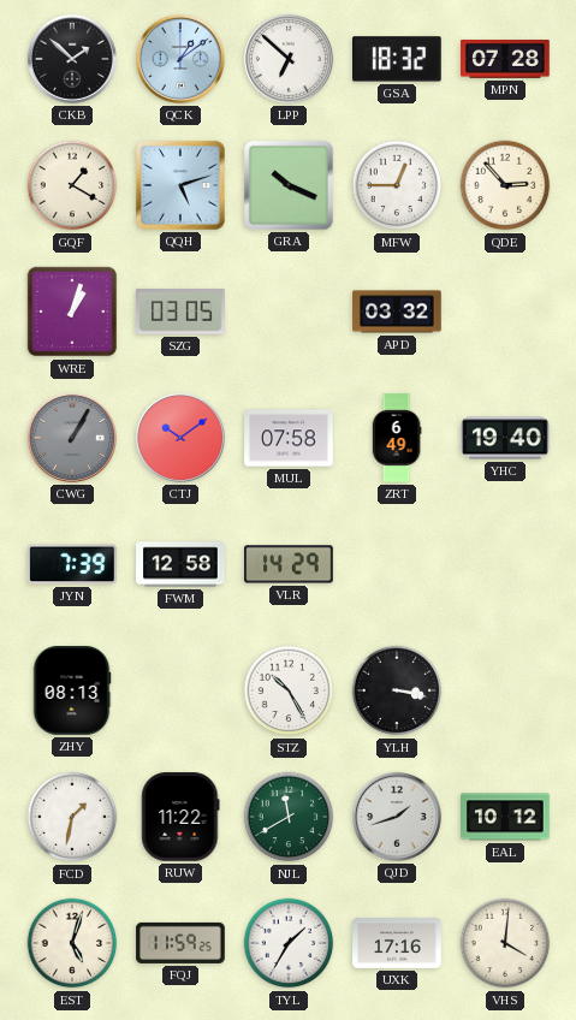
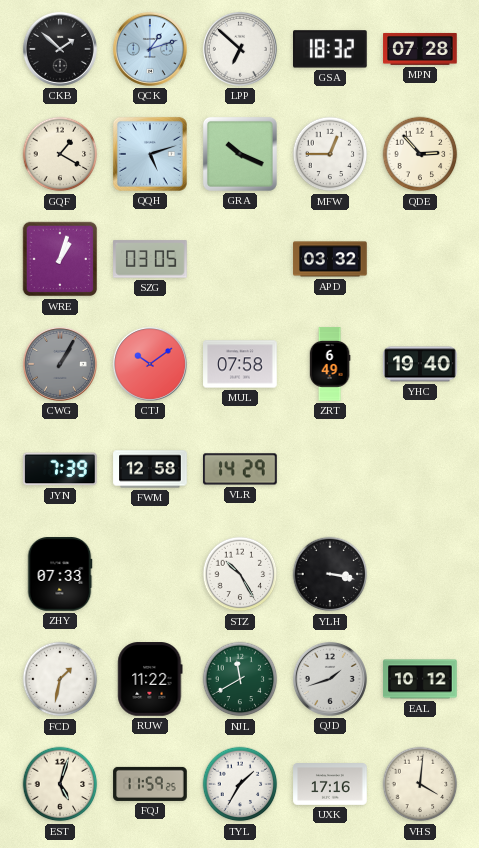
QCK: 1:09 -> 1:12 (150, 49)
ZHY: 08:13 -> 07:33 (60, 574)
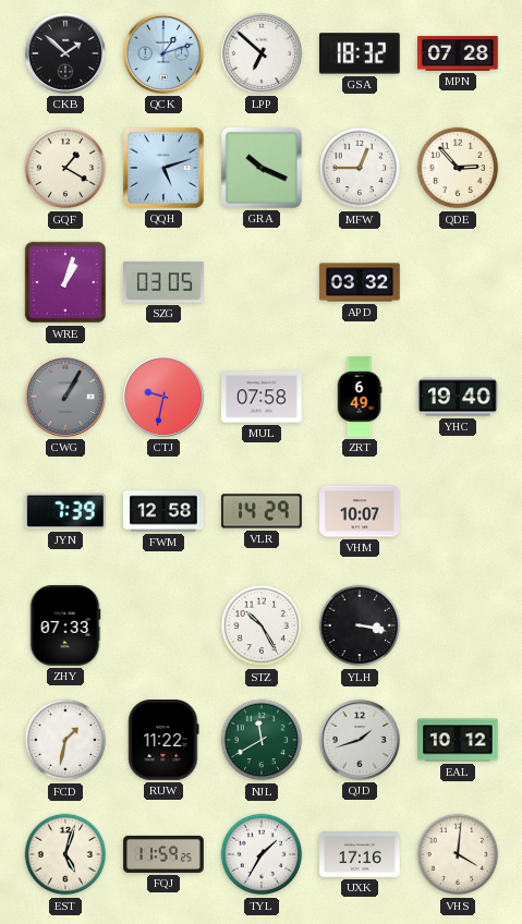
CTJ: 10:09 -> 9:32 (163, 397)
VHM: none -> 10:07 (360, 511)
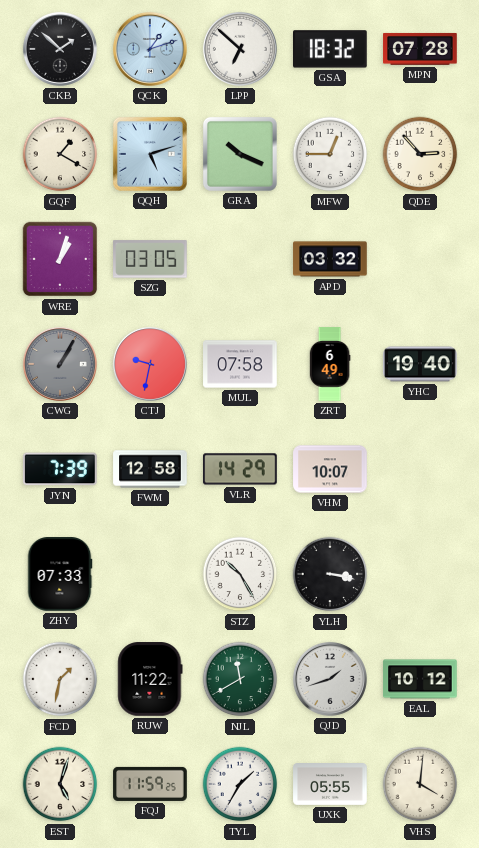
UXK: 17:16 -> 05:55 (330, 785)
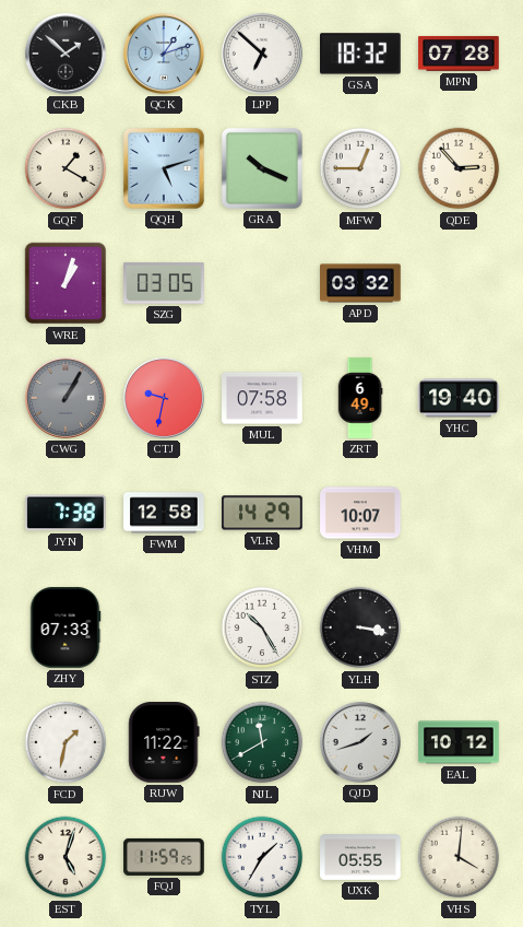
JYN: 7:39 -> 7:38 (67, 513)
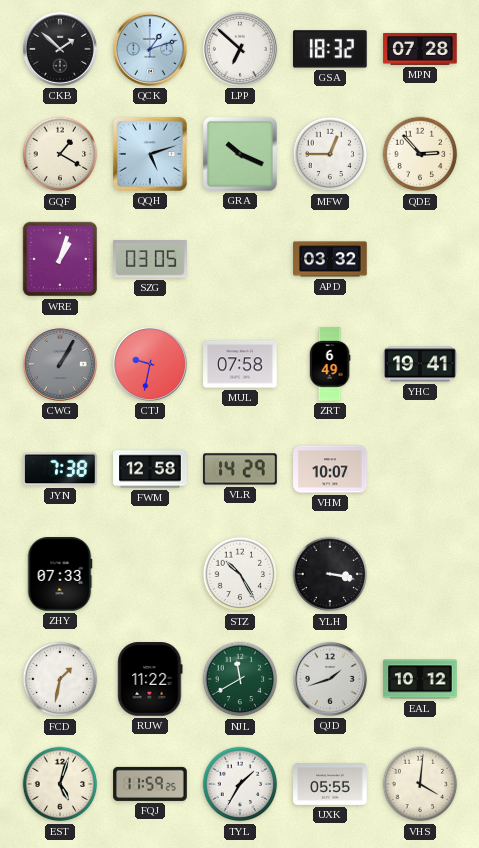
YHC: 19:40 -> 19:41 (420, 364)
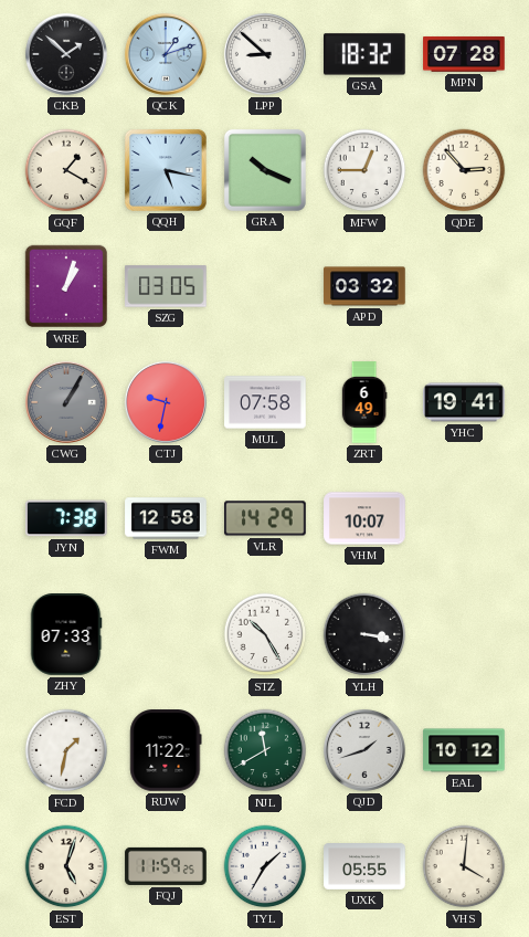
LPP: 6:52 -> 8:52 (265, 54)
QQH: 5:12 -> 5:17 (166, 170)
